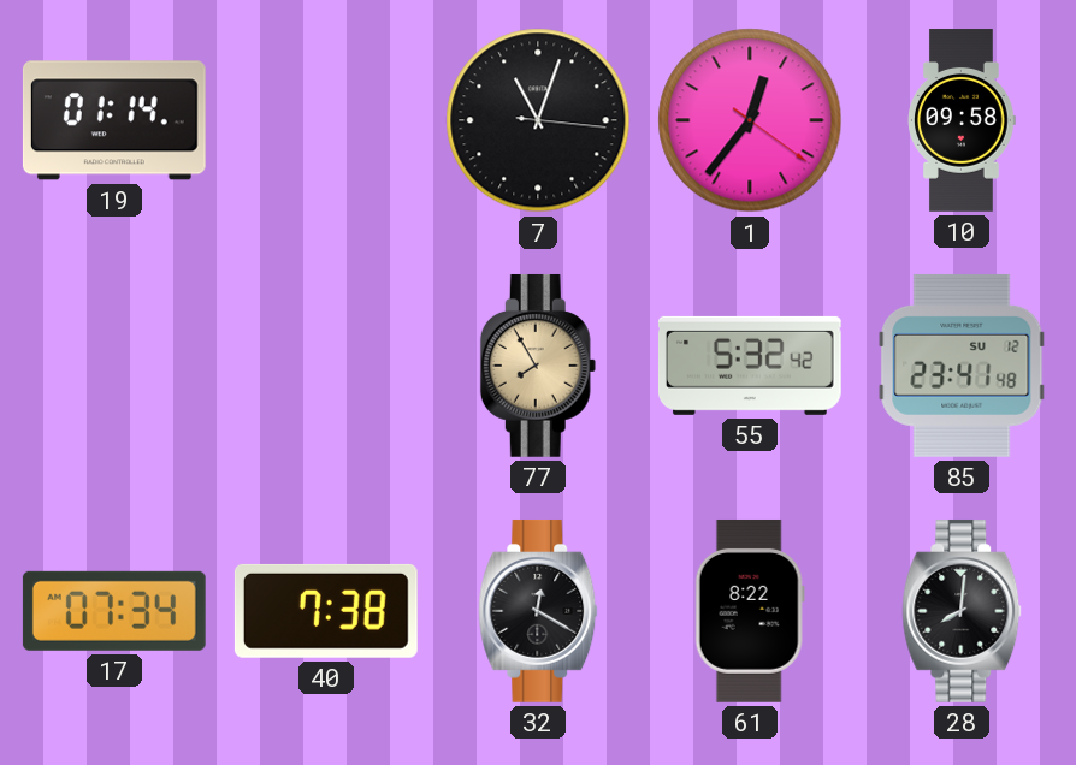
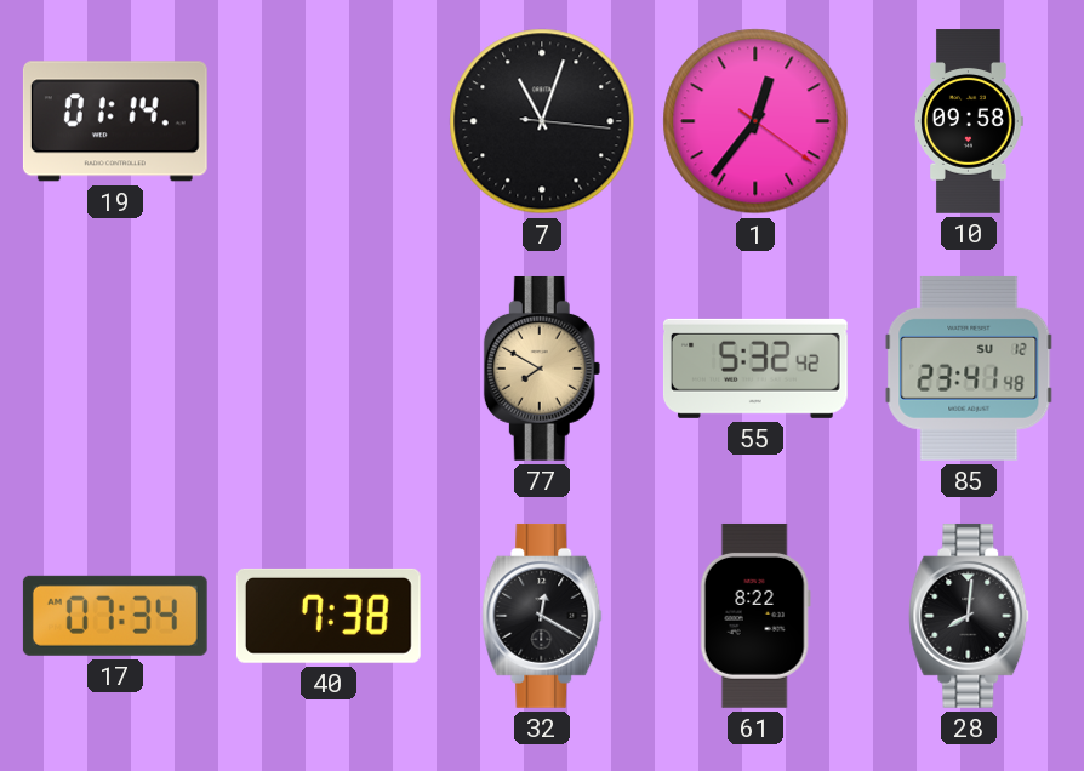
77: 7:55 -> 7:50 (542, 369)
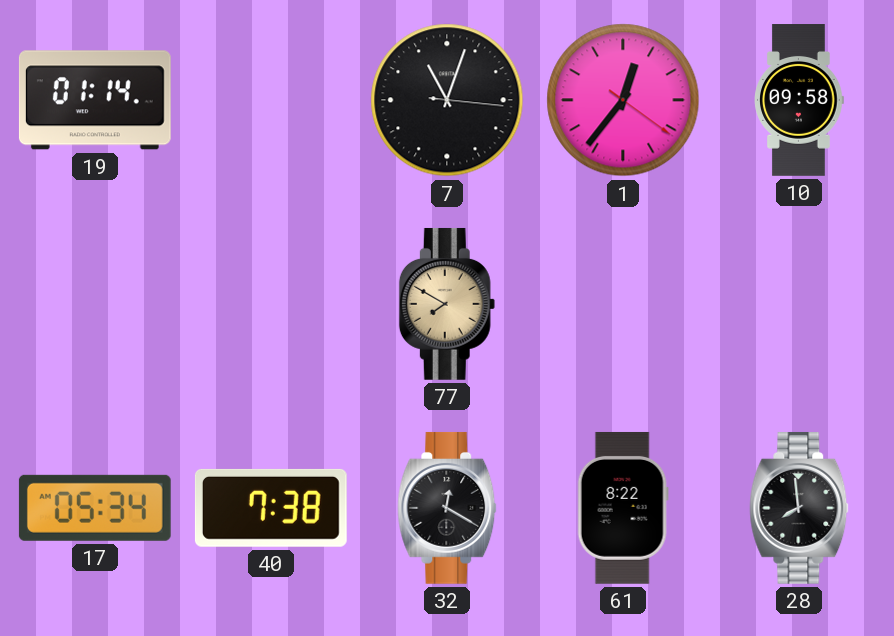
55: 5:32 -> none (755, 369)
85: 23:41 -> none (969, 369)
17: 07:34 -> 05:34 (95, 508)
28: 8:01 -> 7:59 (799, 508)
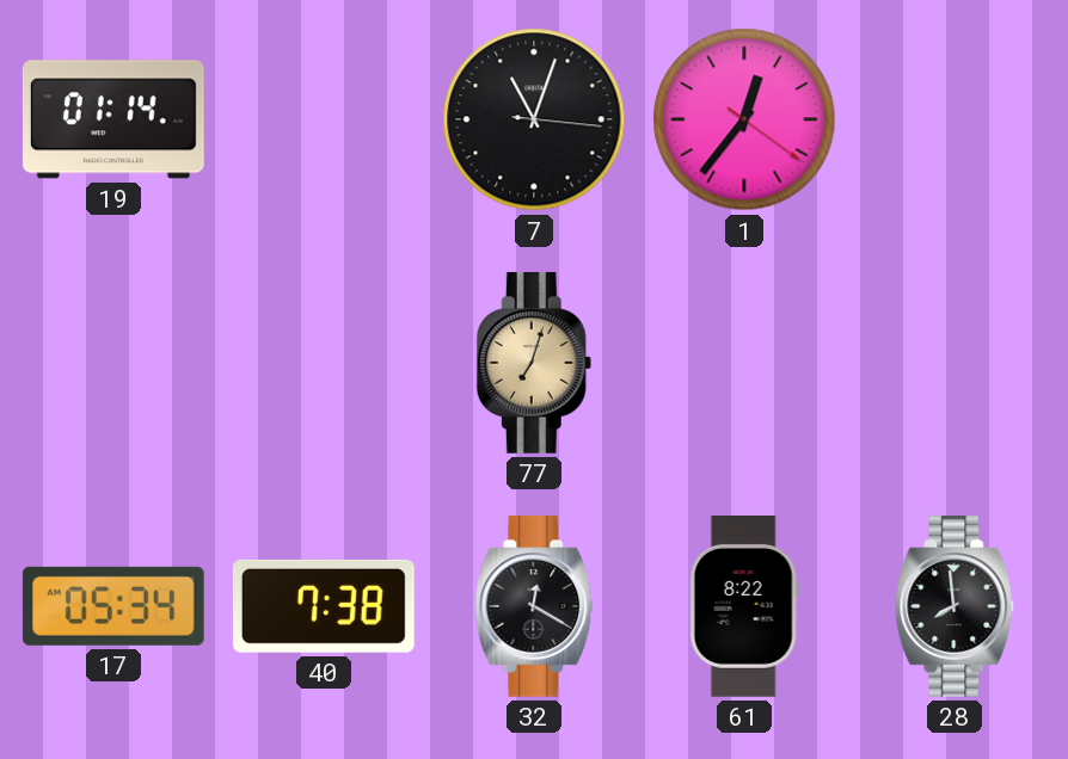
10: 09:58 -> none (799, 100)
77: 7:50 -> 7:03 (534, 363)
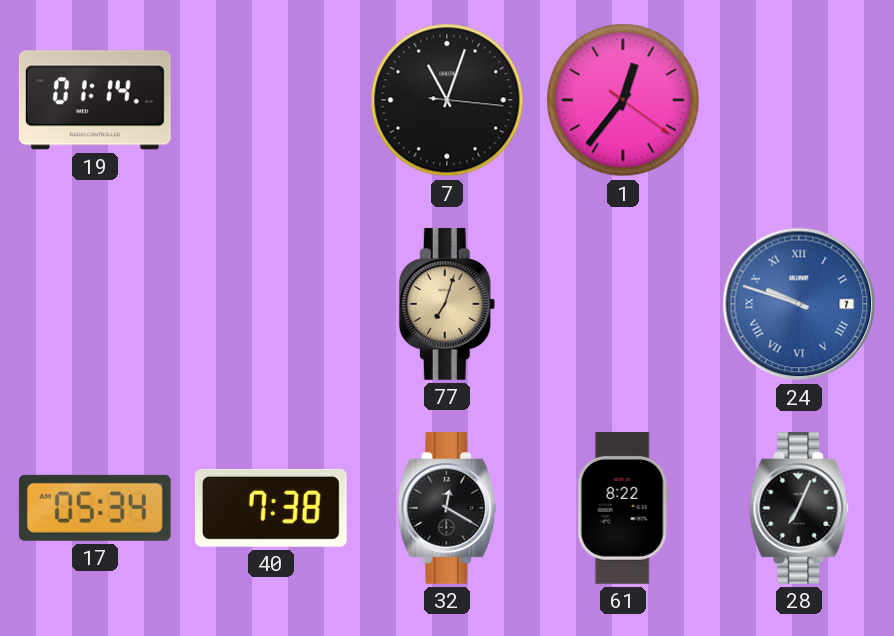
24: none -> 9:48 (799, 304)
28: 7:59 -> 7:04 (799, 508)
